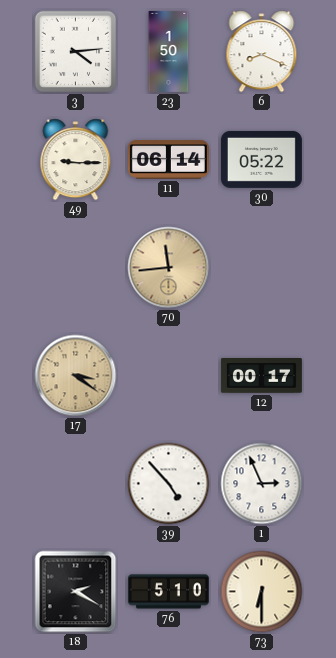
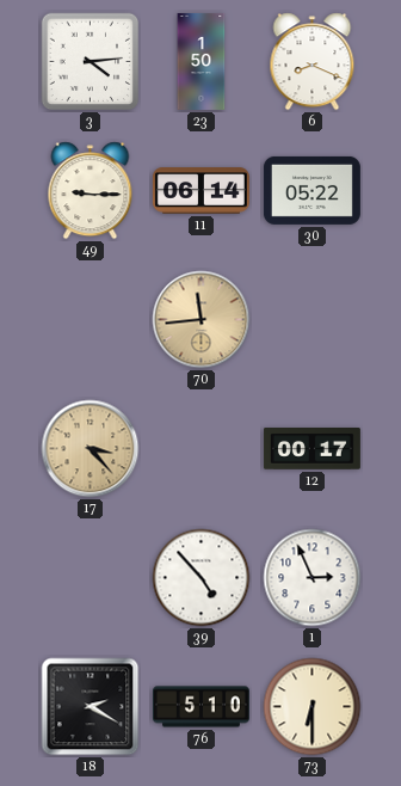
17: 3:21 -> 3:23 (91, 449)
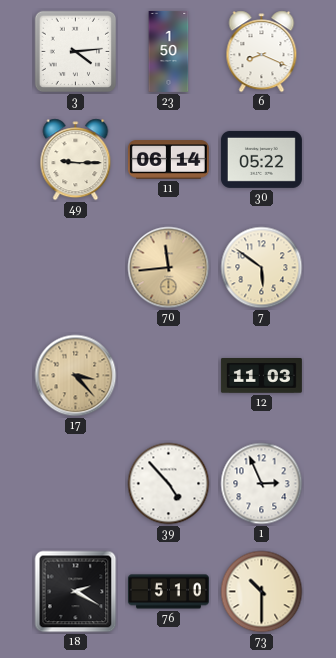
7: none -> 5:51 (262, 268)
12: 00:17 -> 11:03 (261, 376)
73: 6:30 -> 10:30 (262, 592)
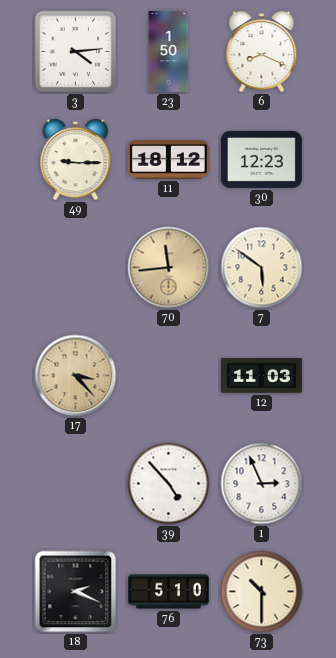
11: 06:14 -> 18:12 (168, 160)
30: 05:22 -> 12:23 (261, 159)
18: 2:20 -> 2:19 (76, 592)
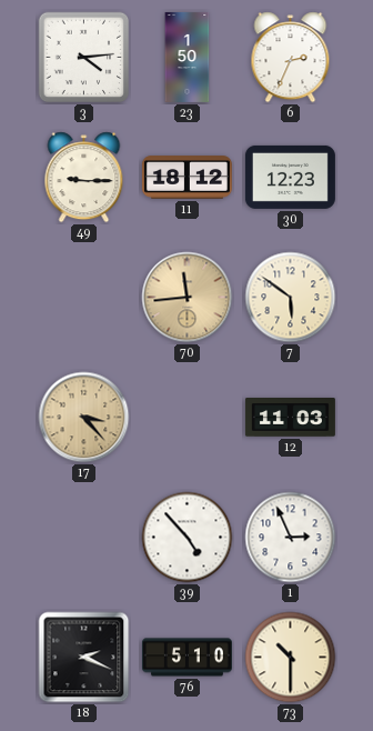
6: 8:19 -> 2:34 (291, 58)
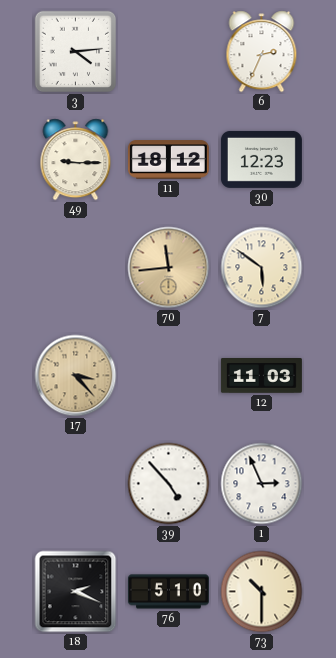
23: 1:50 -> none (188, 57)
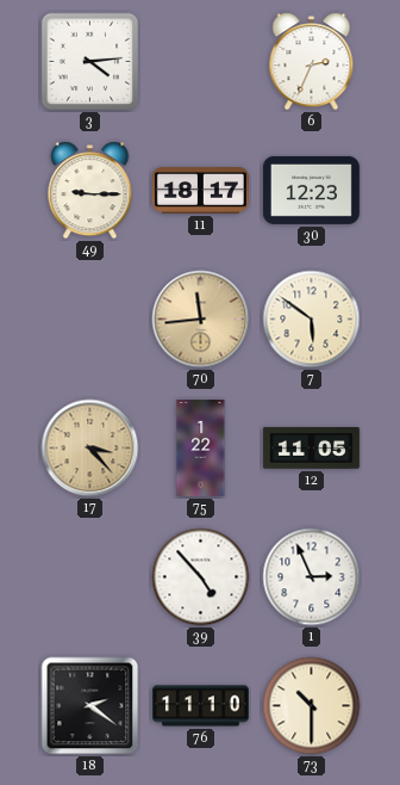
11: 18:12 -> 18:17 (200, 191)
75: none -> 1:22 (201, 447)
12: 11:03 -> 11:05 (311, 449)
18: 2:19 -> 2:21 (90, 706)
76: 5:10 -> 11:10 (200, 706)
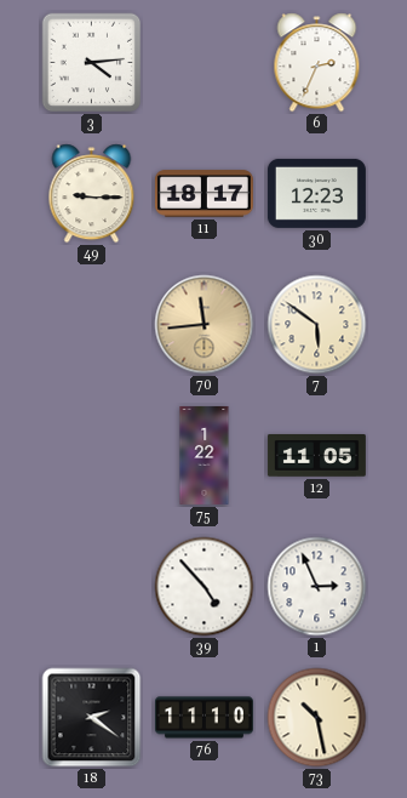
17: 3:23 -> none (90, 449)
73: 10:30 -> 10:28 (317, 718)
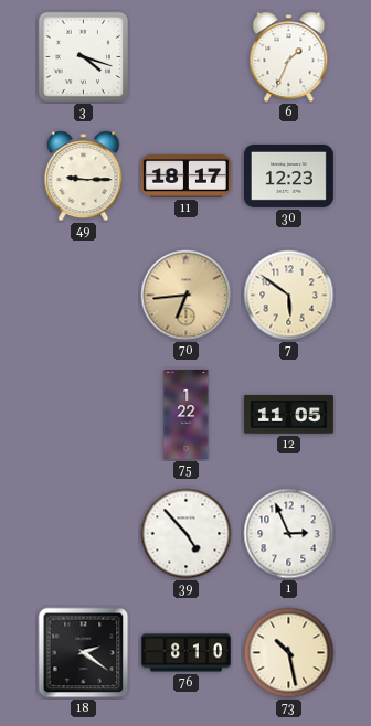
3: 4:14 -> 4:18 (84, 57)
6: 2:34 -> 1:34 (289, 57)
70: 11:44 -> 6:44 (187, 296)
76: 11:10 -> 8:10 (185, 653)
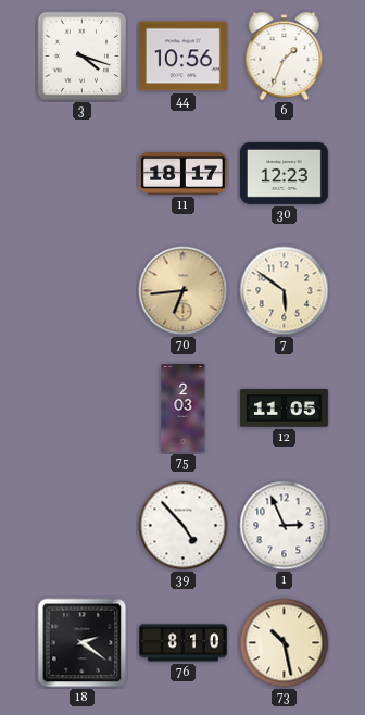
44: none -> 10:56 (182, 57)
49: 9:15 -> none (84, 177)
75: 1:22 -> 2:03 (184, 407)
